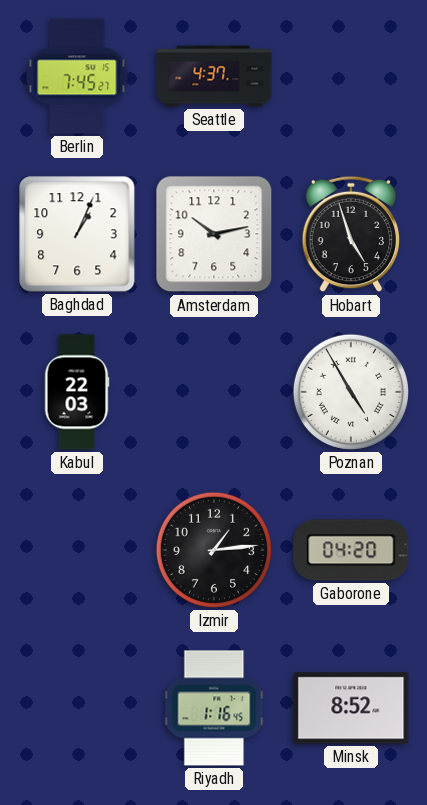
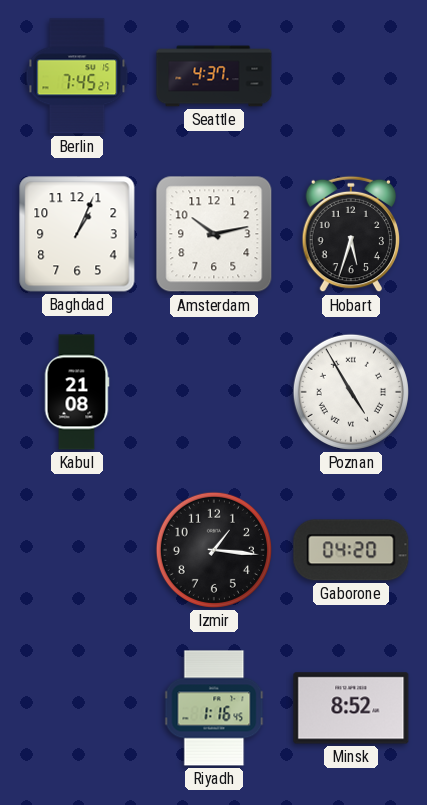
Hobart: 4:57 -> 5:33 (351, 234)
Kabul: 22:03 -> 21:08 (77, 392)
Izmir: 1:14 -> 1:16 (214, 550)
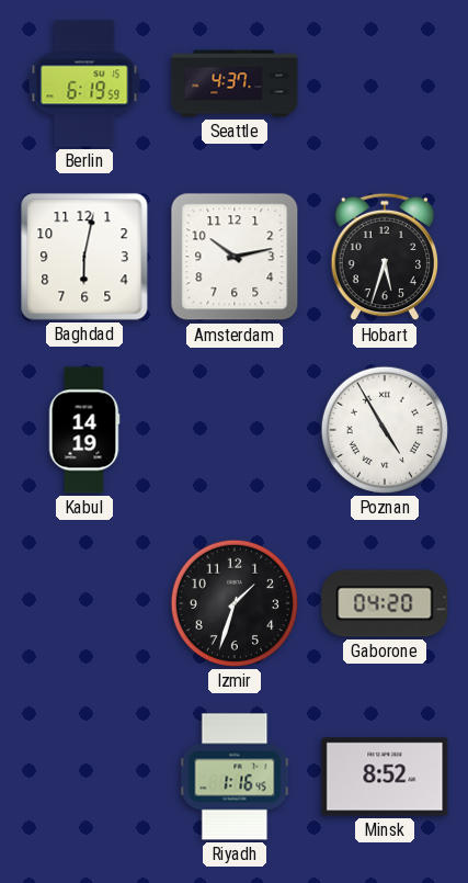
Berlin: 7:45 -> 6:19 (84, 83)
Baghdad: 1:04 -> 6:02 (84, 257)
Kabul: 21:08 -> 14:19 (84, 430)
Izmir: 1:16 -> 1:33 (235, 603)
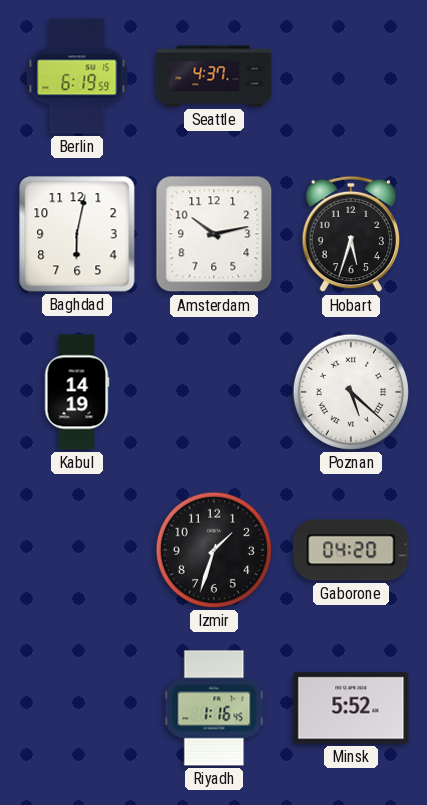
Poznan: 4:55 -> 5:22 (351, 392)
Minsk: 8:52 -> 5:52 (351, 708)
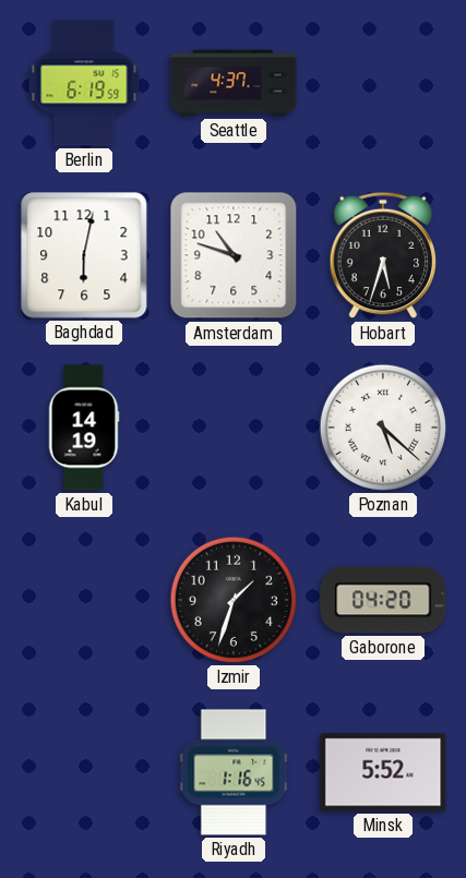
Amsterdam: 10:13 -> 10:48 (234, 255)
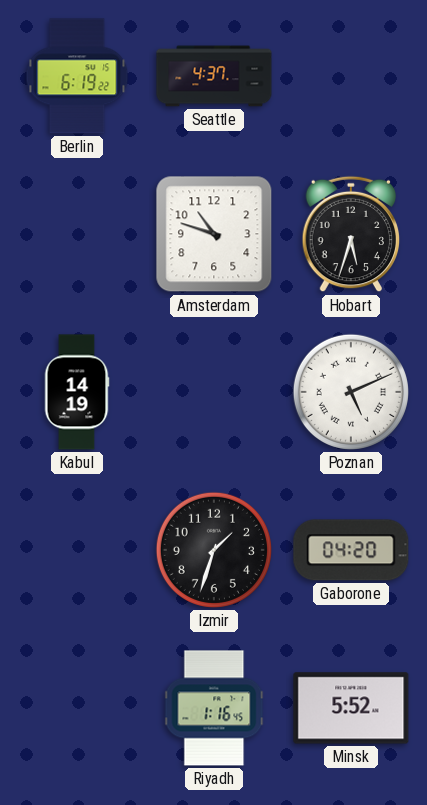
Berlin: 6:19:59 -> 6:19:22 (77, 76)
Baghdad: 6:02 -> none (84, 255)
Poznan: 5:22 -> 5:11 (351, 392)
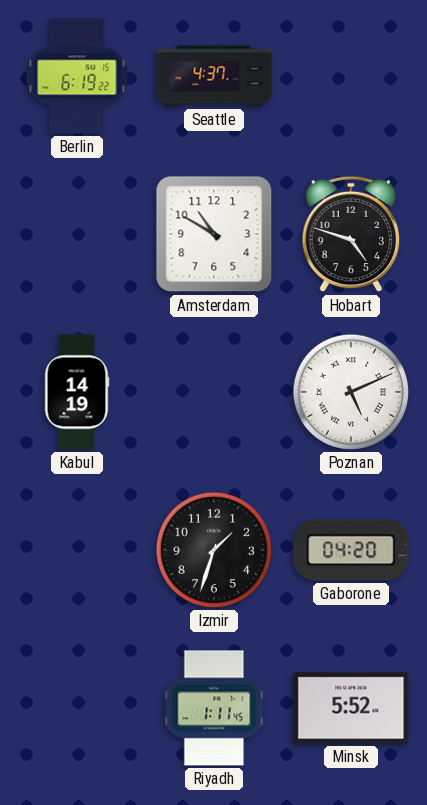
Amsterdam: 10:48 -> 10:50 (214, 234)
Hobart: 5:33 -> 4:48 (351, 234)
Riyadh: 1:16 -> 1:11 (214, 708)
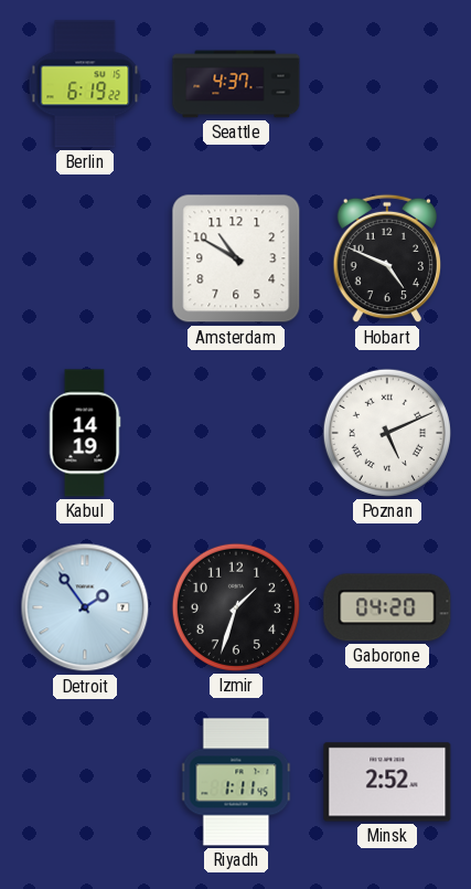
Hobart: 4:48 -> 4:49 (387, 258)
Detroit: none -> 1:54 (85, 607)
Minsk: 5:52 -> 2:52 (387, 782)
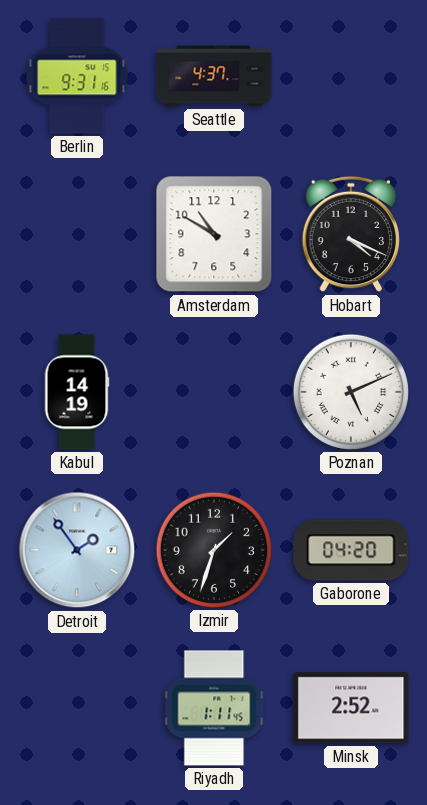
Berlin: 6:19 -> 9:31 (77, 76)
Hobart: 4:49 -> 4:19 (351, 234)
